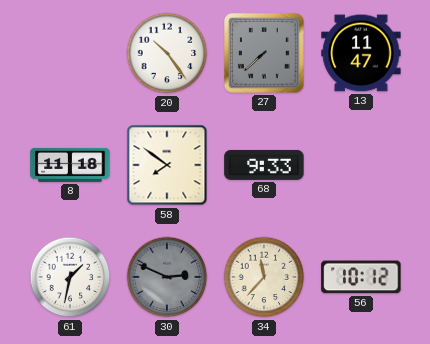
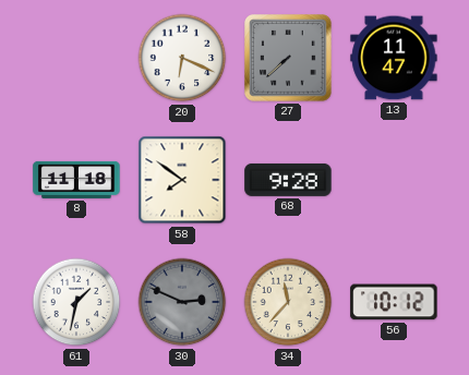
20: 10:24 -> 6:19 (182, 58)
68: 9:33 -> 9:28 (288, 180)
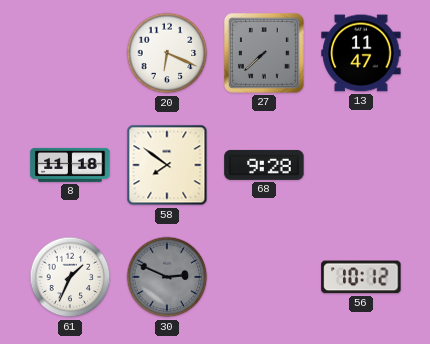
61: 1:32 -> 1:34 (70, 277)
34: 11:37 -> none (288, 302)
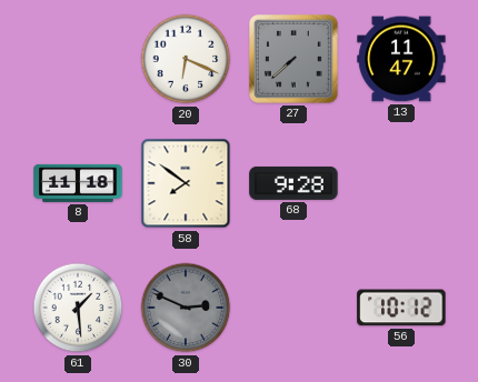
61: 1:34 -> 1:29 (78, 308)
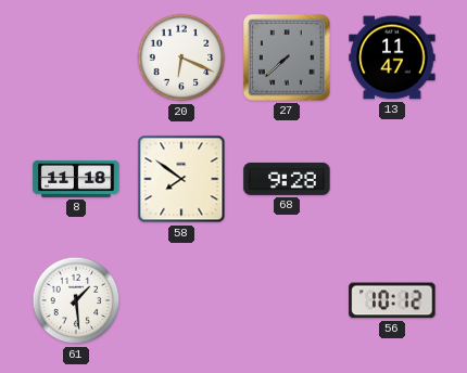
30: 2:49 -> none (186, 308)
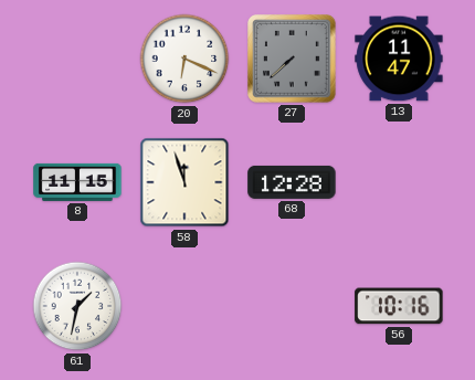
8: 11:18 -> 11:15 (77, 182)
58: 7:51 -> 11:57 (184, 182)
68: 9:28 -> 12:28 (292, 182)
61: 1:29 -> 1:32 (77, 306)
56: 10:12 -> 10:16 (399, 306)
